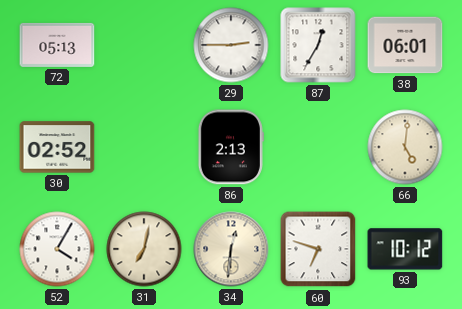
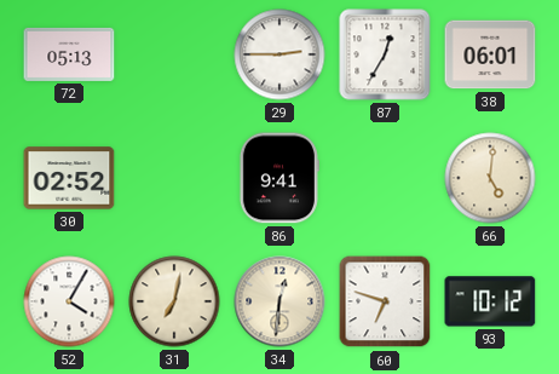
86: 2:13 -> 9:41 (279, 178)
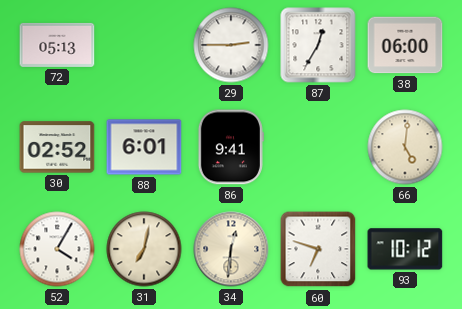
38: 06:01 -> 06:00 (405, 45)
88: none -> 6:01 (144, 147)
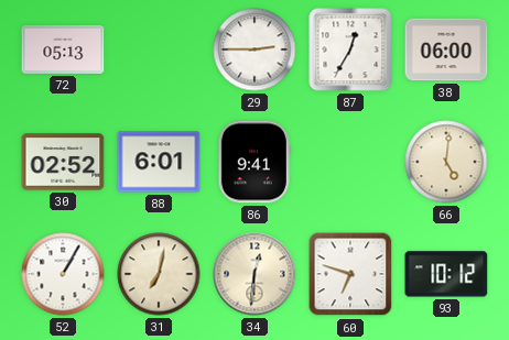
52: 4:05 -> 1:05 (63, 274)
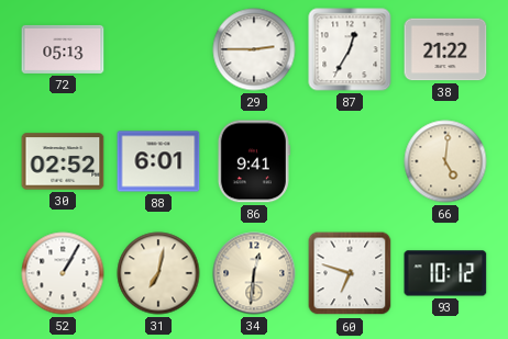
38: 06:00 -> 21:22 (445, 49)
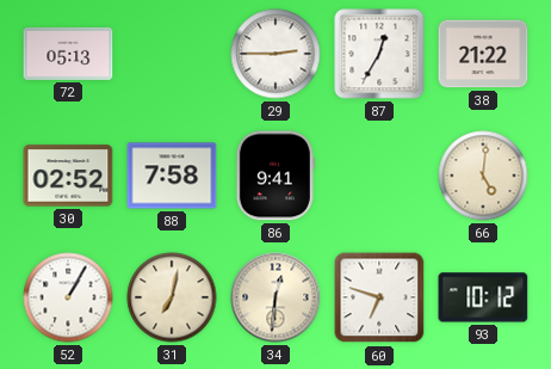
88: 6:01 -> 7:58 (172, 176)
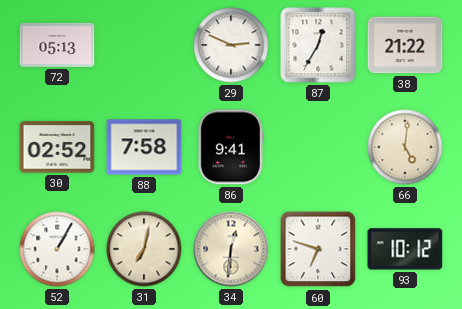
29: 2:45 -> 2:49 (231, 45)
